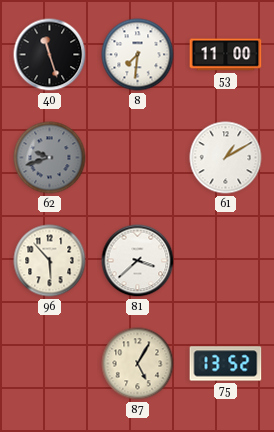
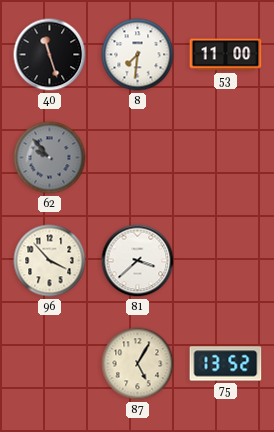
62: 9:42 -> 9:53 (50, 158)
61: 1:10 -> none (226, 158)
96: 5:53 -> 3:53 (50, 261)
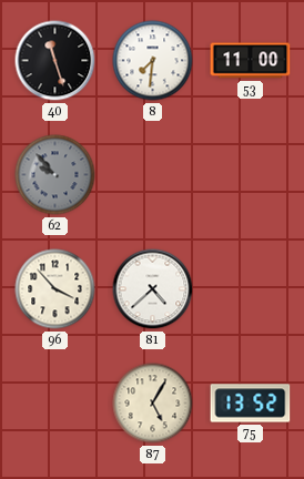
81: 3:38 -> 4:38 (153, 289)
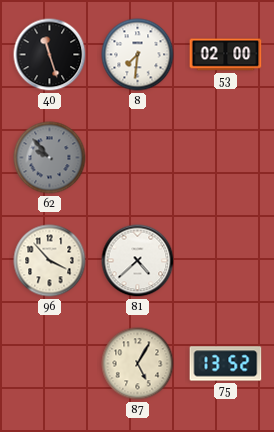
53: 11:00 -> 02:00 (226, 55)
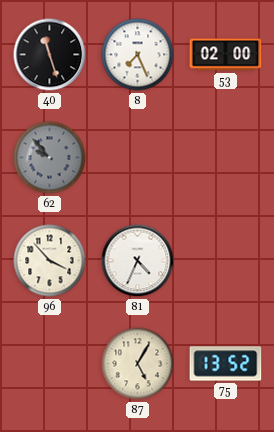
8: 7:31 -> 7:26 (138, 55)
81: 4:38 -> 4:34 (138, 261)
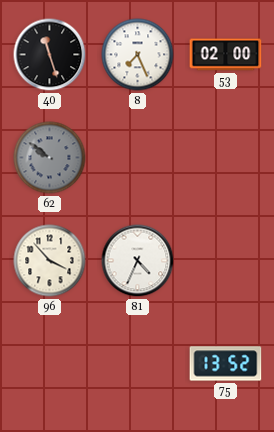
62: 9:53 -> 9:51 (50, 158)
87: 5:05 -> none (138, 364)
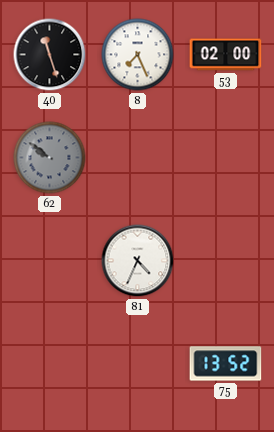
96: 3:53 -> none (50, 261)
